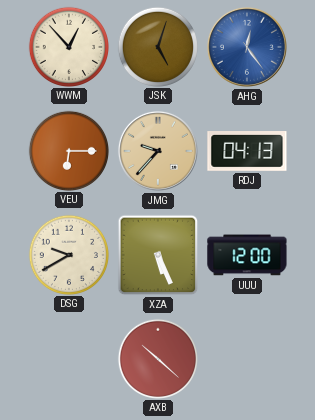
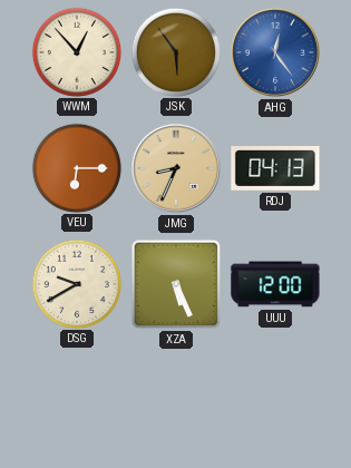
JSK: 5:03 -> 5:54 (175, 51)
JMG: 9:37 -> 8:34 (176, 168)
AXB: 10:22 -> none (157, 358)
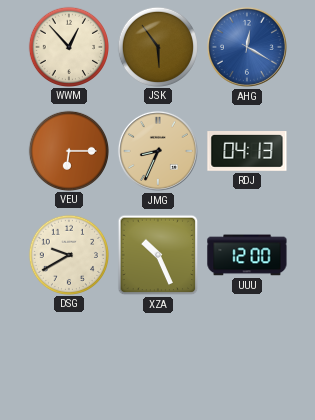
AHG: 12:24 -> 12:20 (247, 47)
XZA: 5:26 -> 10:26 (158, 255)
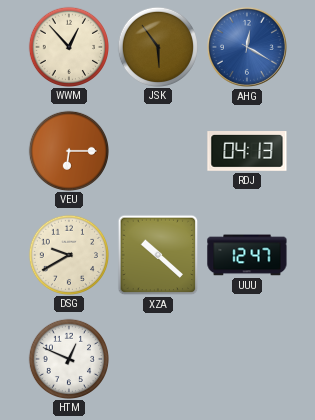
JMG: 8:34 -> none (158, 151)
XZA: 10:26 -> 10:22 (158, 255)
UUU: 12:00 -> 12:47 (247, 255)
HTM: none -> 12:49 (68, 358)
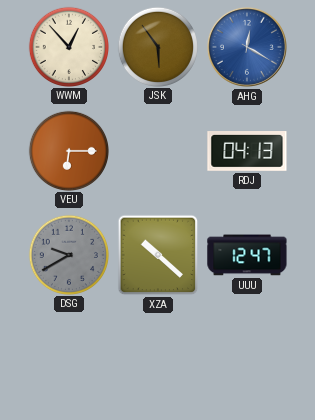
DSG dial: cream -> grey (68, 254)
HTM: 12:49 -> none (68, 358)
